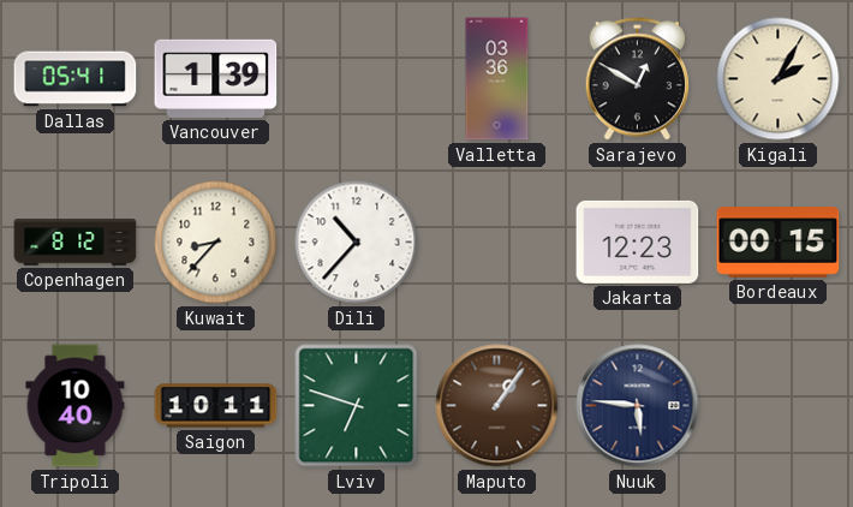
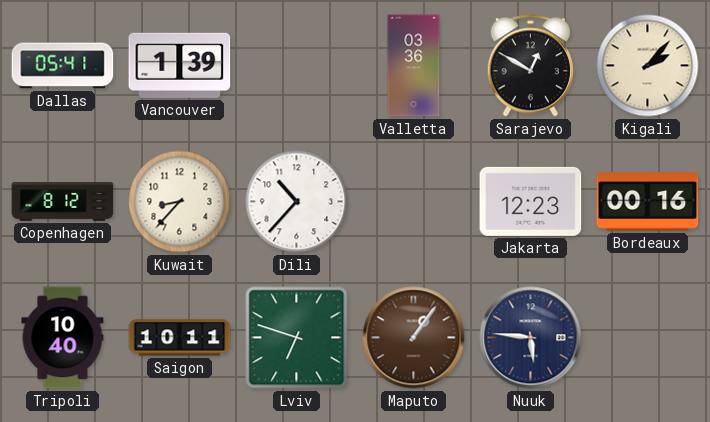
Kigali: 2:05 -> 2:07 (648, 66)
Bordeaux: 00:15 -> 00:16 (648, 202)
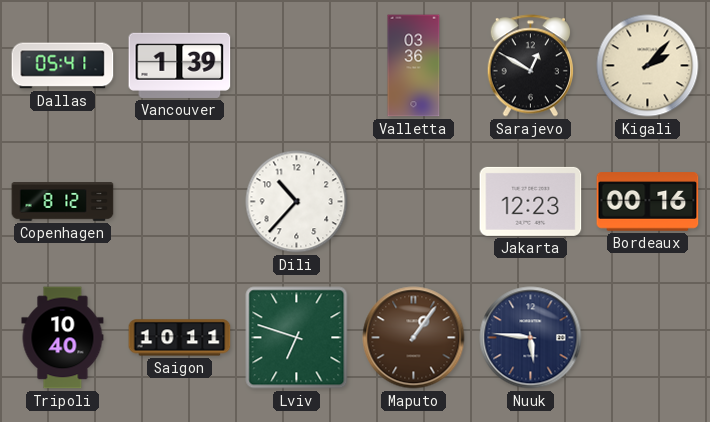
Kuwait: 8:37 -> none (180, 202)
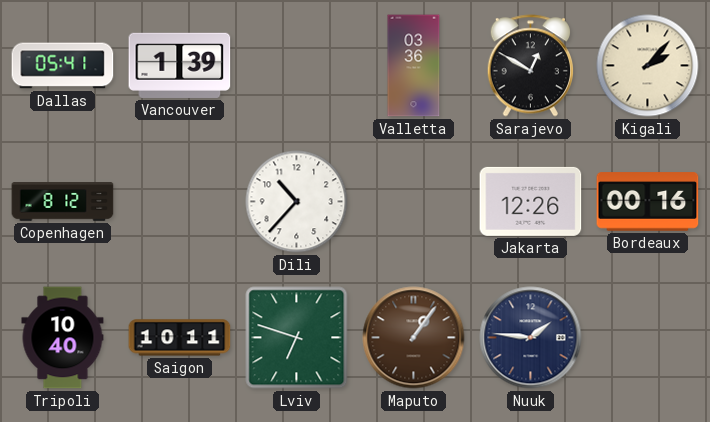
Jakarta: 12:23 -> 12:26 (531, 201)
Nuuk: 5:46 -> 1:46 (531, 338)
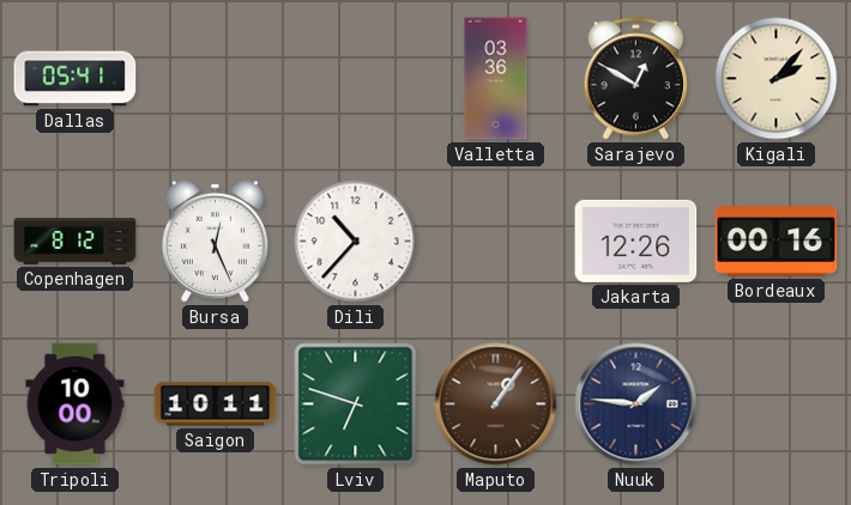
Vancouver: 1:39 -> none (180, 65)
Bursa: none -> 12:26 (215, 241)
Tripoli: 10:40 -> 10:00 (76, 404)
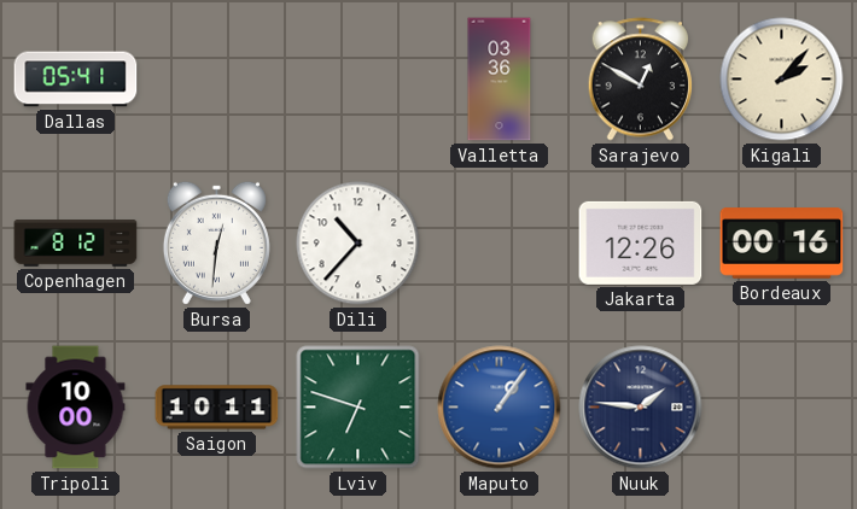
Bursa: 12:26 -> 12:31 (216, 242)
Maputo dial: brown -> blue (500, 408)
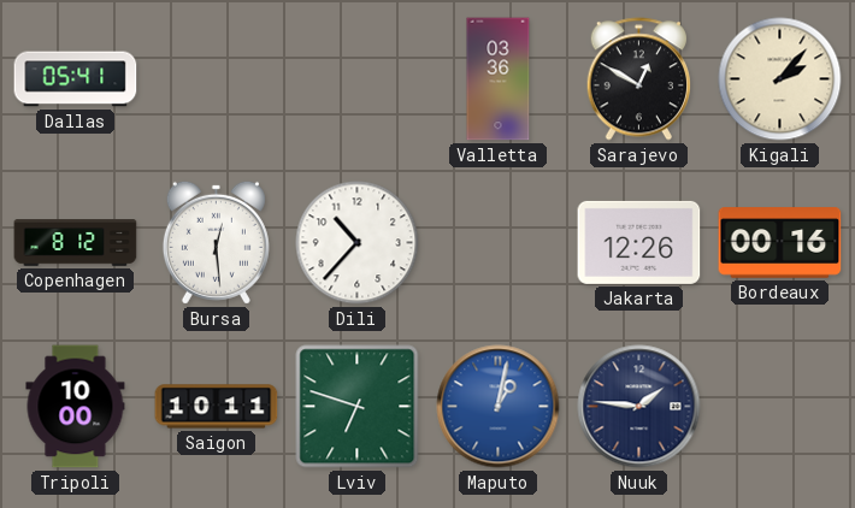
Bursa: 12:31 -> 12:29 (216, 242)
Maputo: 1:06 -> 1:02 (499, 407)
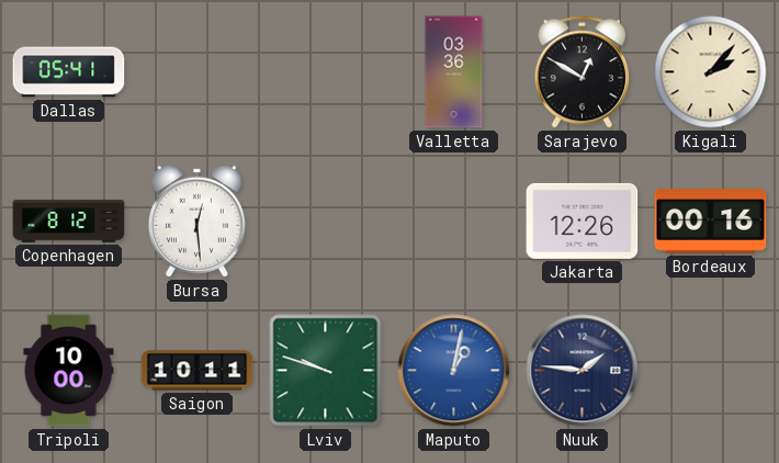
Dili: 10:37 -> none (358, 243)
Lviv: 6:48 -> 9:48 (326, 371)
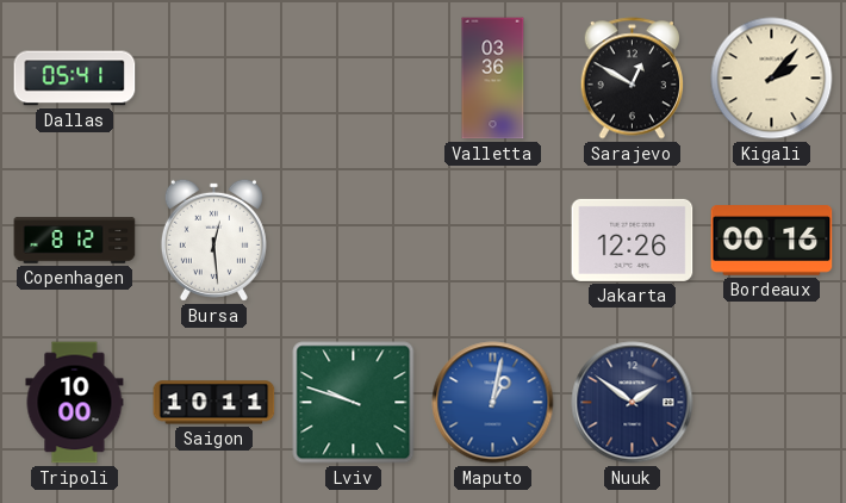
Nuuk: 1:46 -> 1:51 (633, 403)
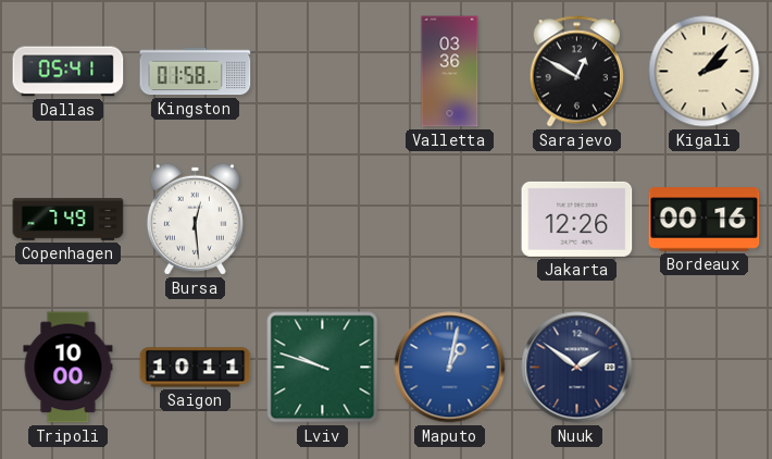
Kingston: none -> 01:58 (196, 72)
Copenhagen: 8:12 -> 7:49 (69, 220)
